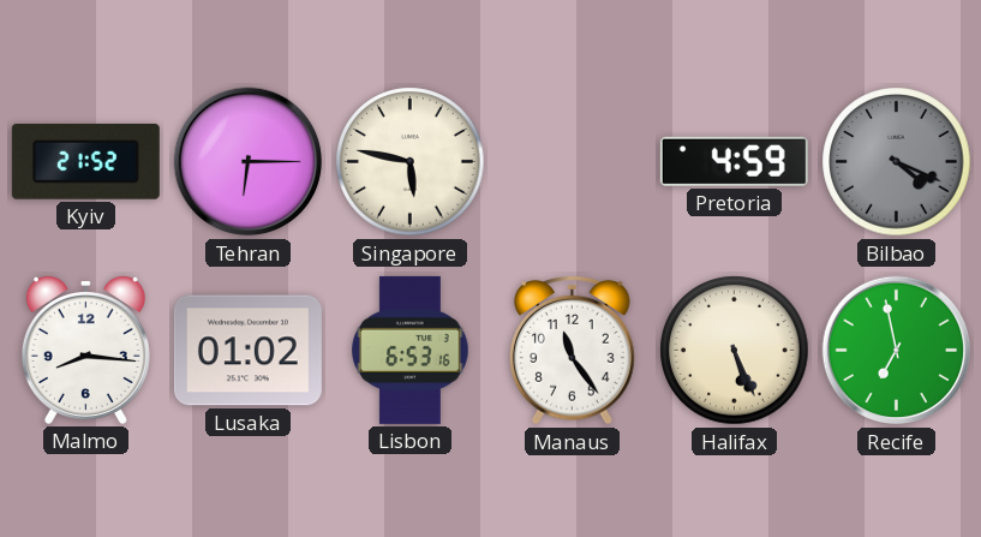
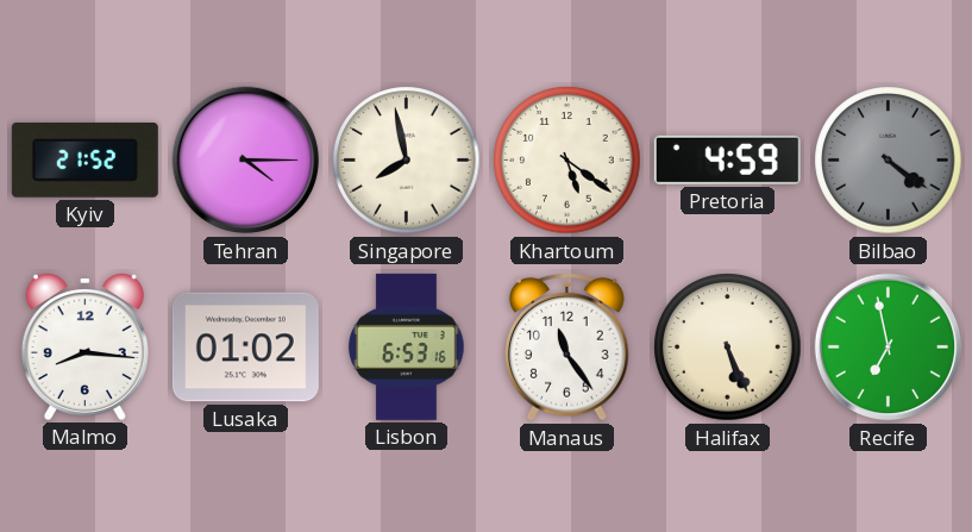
Tehran: 6:15 -> 4:15 (246, 161)
Singapore: 5:47 -> 7:58 (407, 161)
Khartoum: none -> 5:21 (567, 161)
Bilbao: 4:19 -> 4:21 (889, 161)
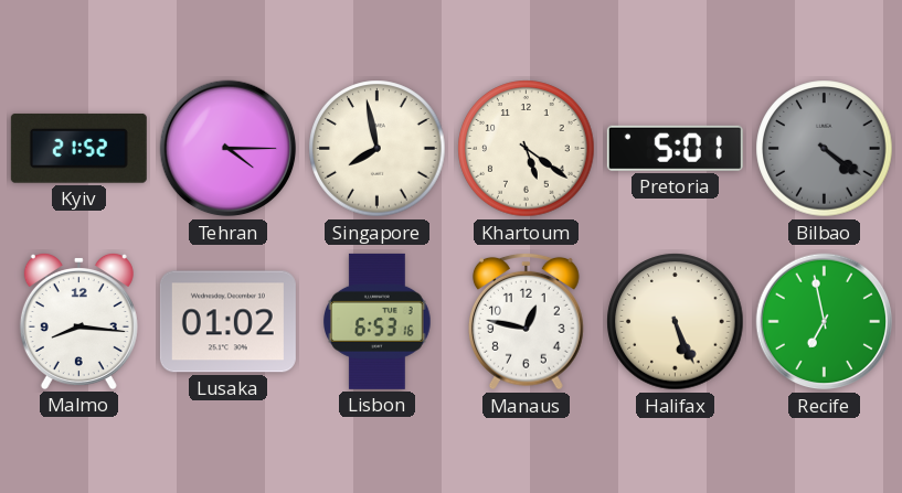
Pretoria: 4:59 -> 5:01 (675, 148)
Manaus: 11:24 -> 12:47 (527, 321)
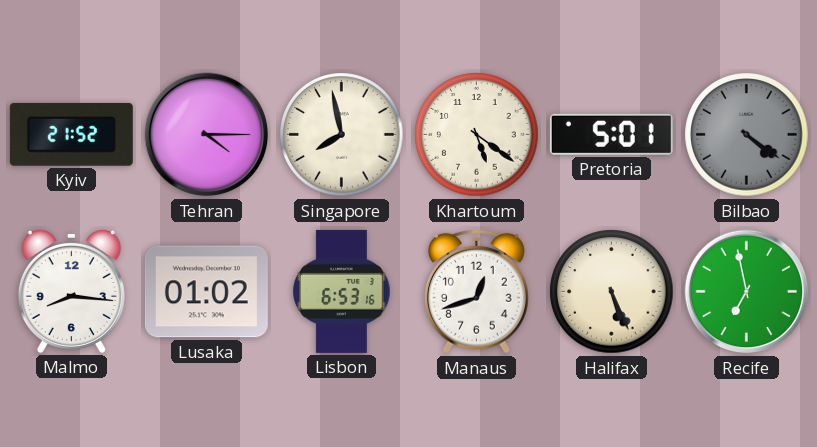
Manaus: 12:47 -> 12:42 (477, 291)
